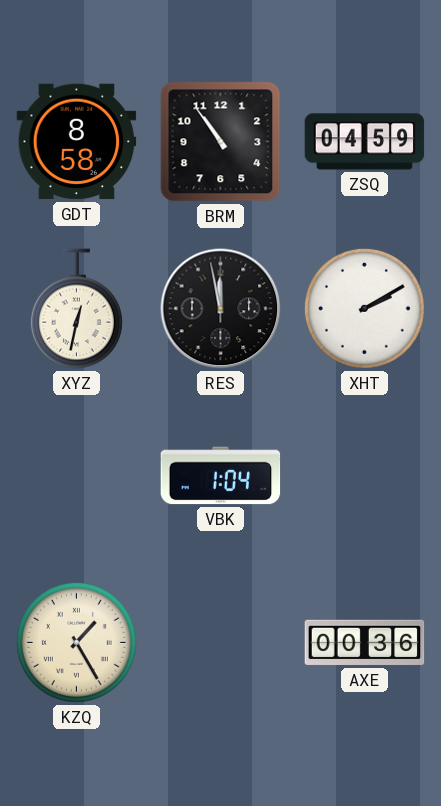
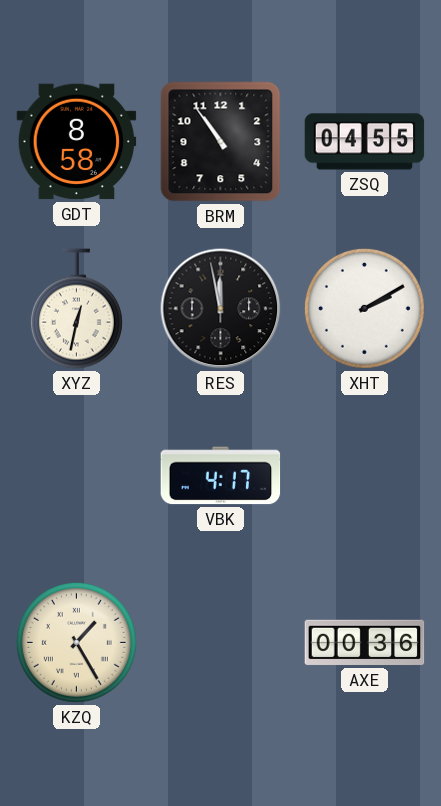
ZSQ: 04:59 -> 04:55 (365, 142)
VBK: 1:04 -> 4:17 (221, 476)
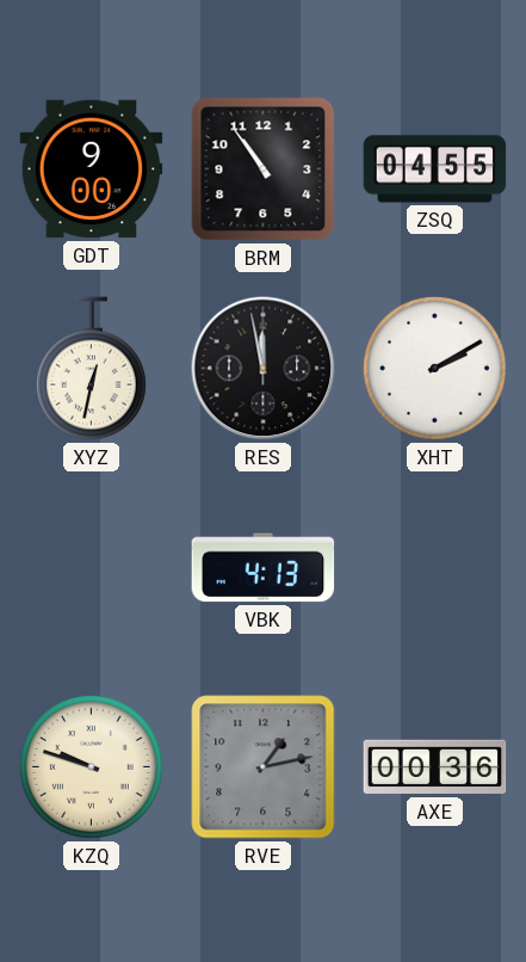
GDT: 8:58 -> 9:00 (92, 169)
VBK: 4:17 -> 4:13 (264, 568)
KZQ: 1:25 -> 9:48 (91, 766)
RVE: none -> 1:13 (264, 767)
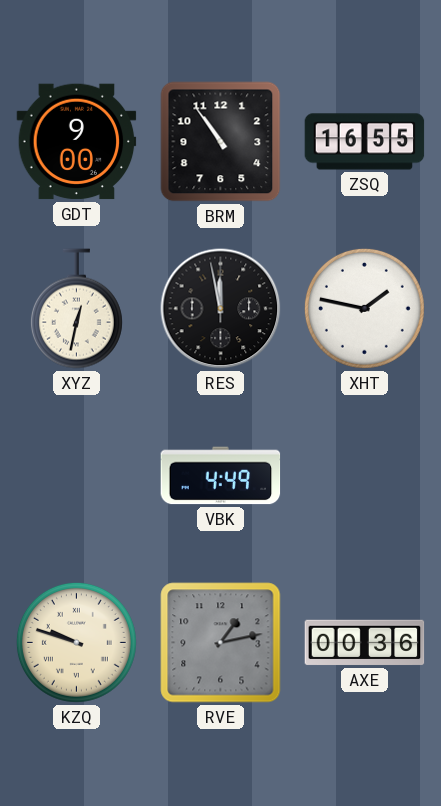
ZSQ: 04:55 -> 16:55 (365, 142)
XHT: 2:10 -> 1:47 (364, 308)
VBK: 4:13 -> 4:49 (221, 476)
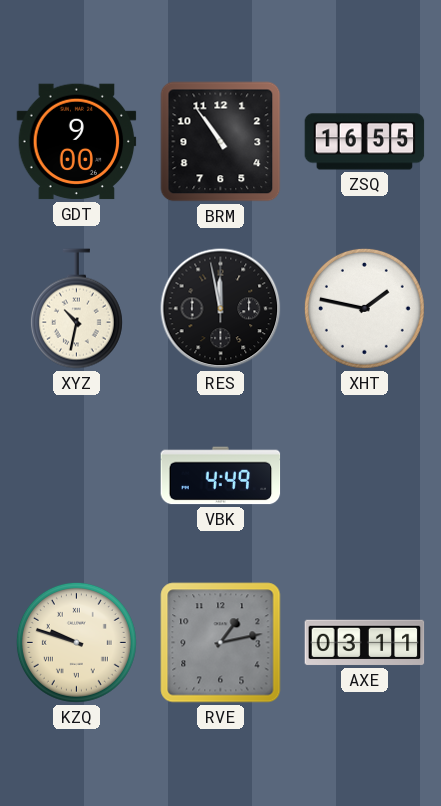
XYZ: 12:32 -> 10:32 (76, 309)
AXE: 00:36 -> 03:11 (365, 643)
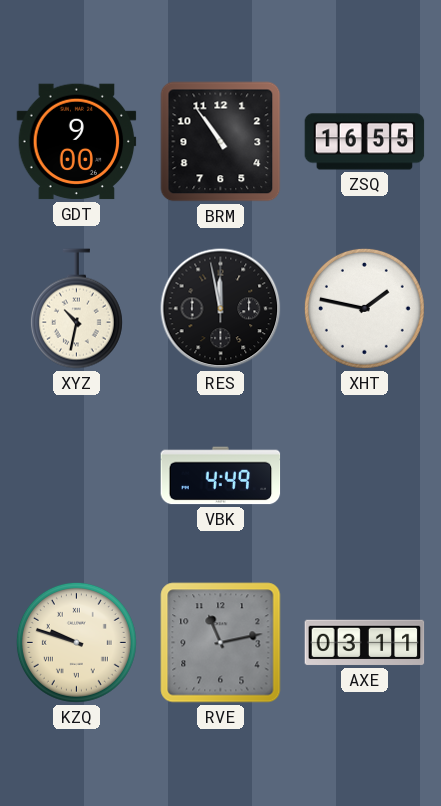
RVE: 1:13 -> 11:13 (221, 643)
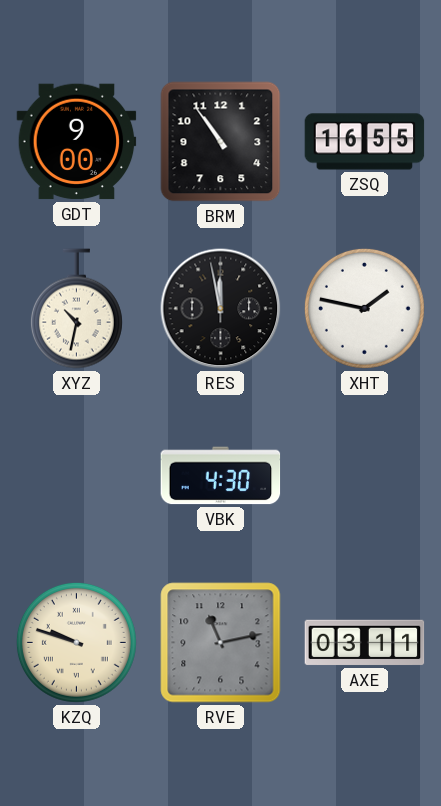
VBK: 4:49 -> 4:30 (221, 476)
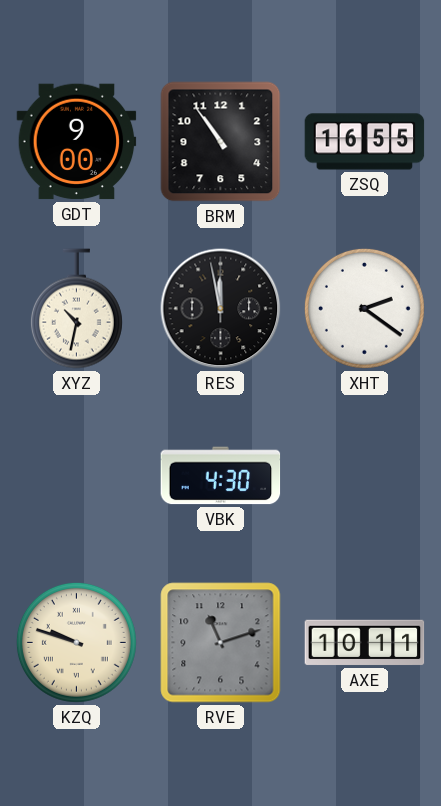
XHT: 1:47 -> 2:21 (364, 308)
RVE: 11:13 -> 11:12 (221, 643)
AXE: 03:11 -> 10:11 (365, 643)
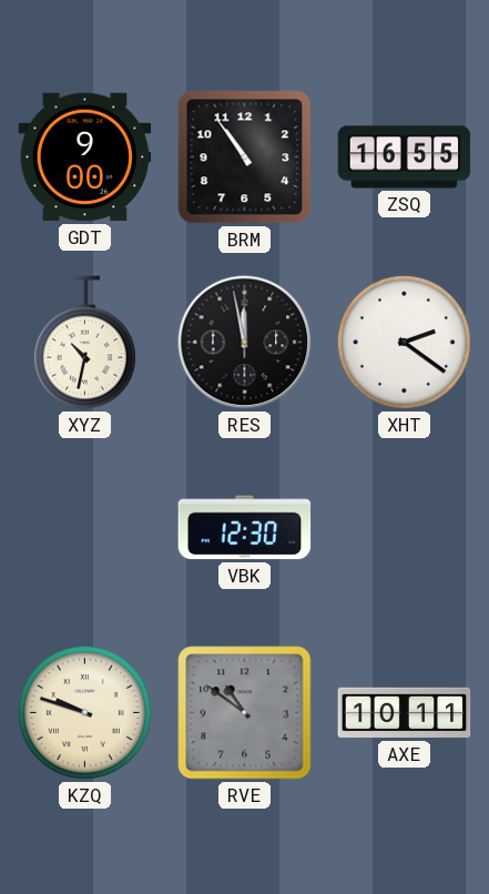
VBK: 4:30 -> 12:30 (245, 528)
RVE: 11:12 -> 10:51 (245, 713)
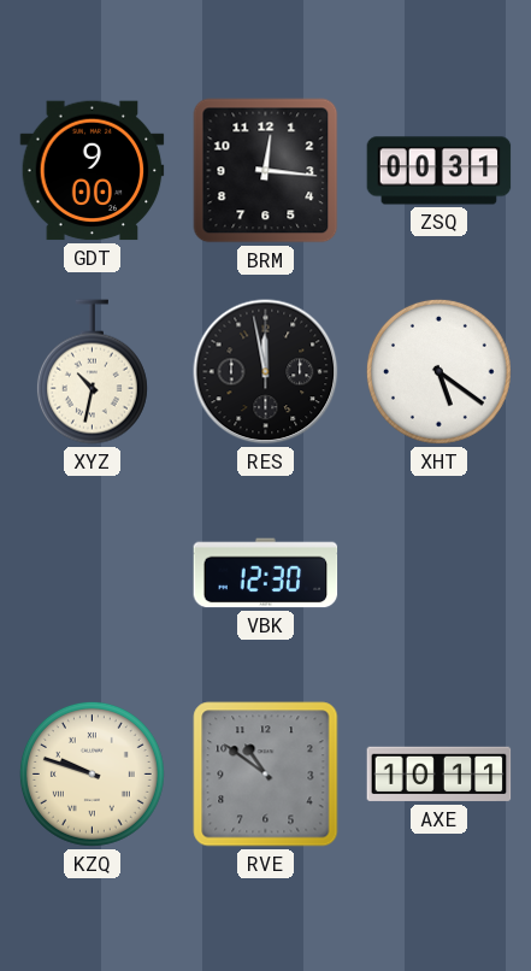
BRM: 10:54 -> 12:16 (266, 171)
ZSQ: 16:55 -> 00:31 (439, 171)
XHT: 2:21 -> 5:21 (438, 371)
